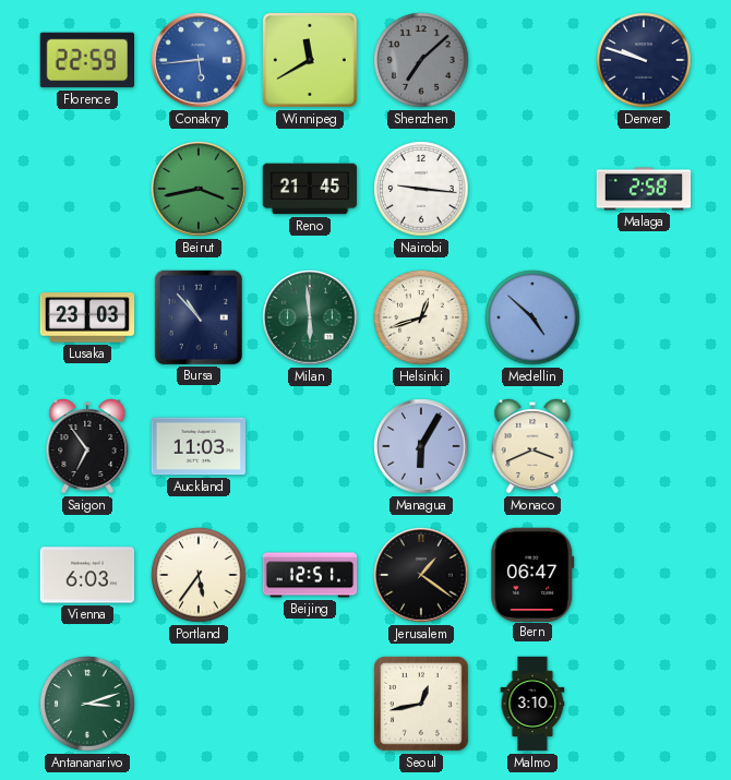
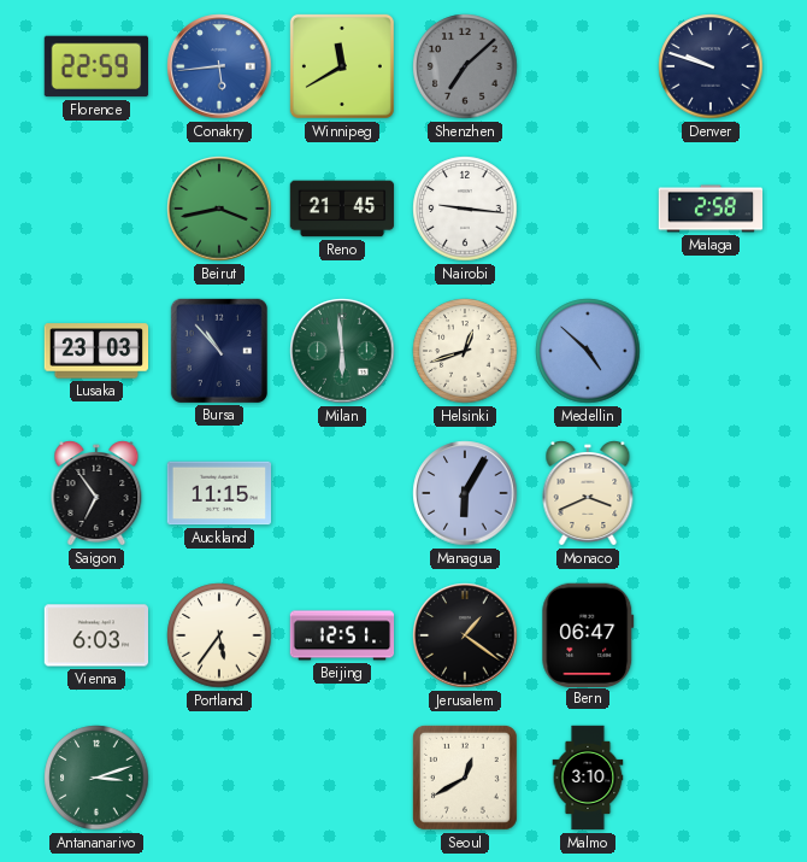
Auckland: 11:03 -> 11:15 (219, 493)
Seoul: 12:43 -> 12:40 (465, 778)
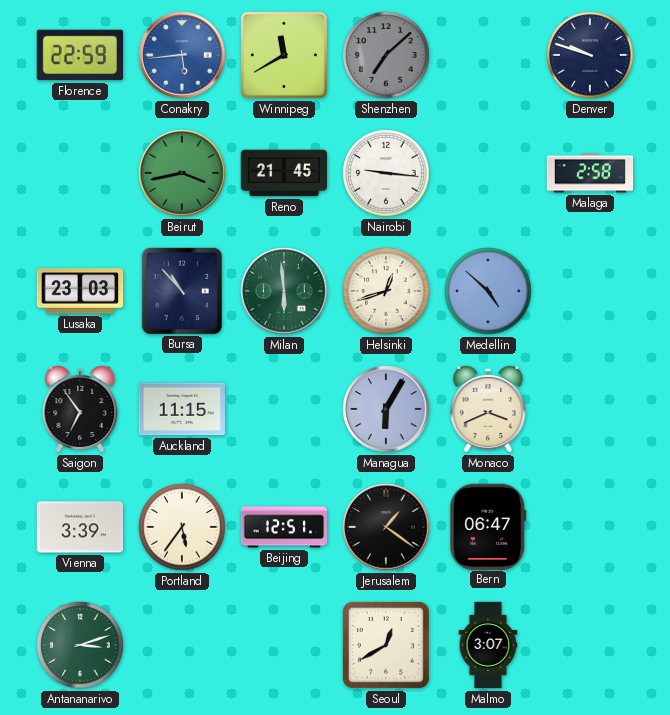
Vienna: 6:03 -> 3:39 (80, 527)
Malmo: 3:10 -> 3:07 (488, 645)
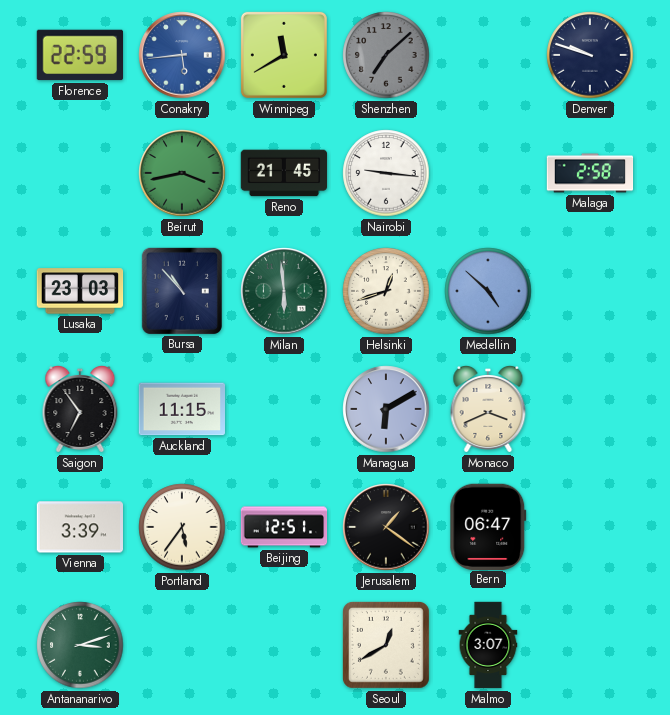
Managua: 6:05 -> 6:10 (386, 409)
